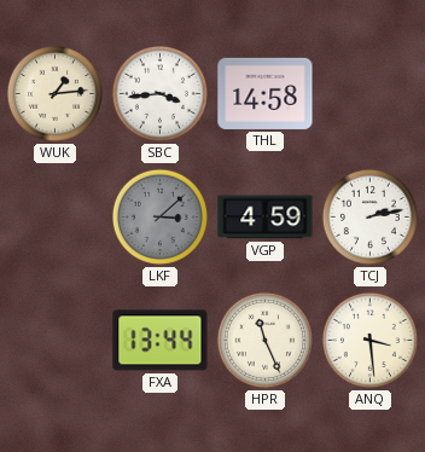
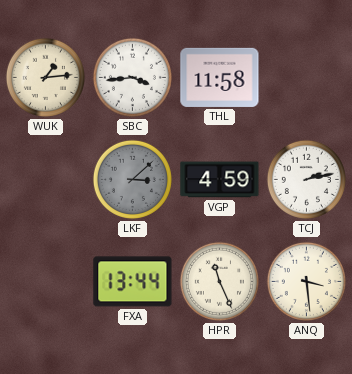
THL: 14:58 -> 11:58 (220, 77)
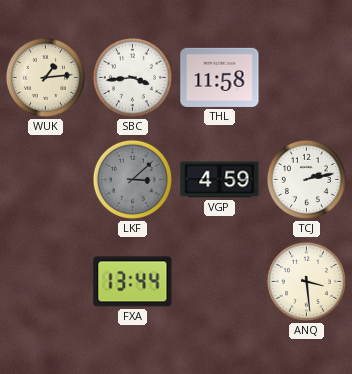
HPR: 11:26 -> none (219, 281)
